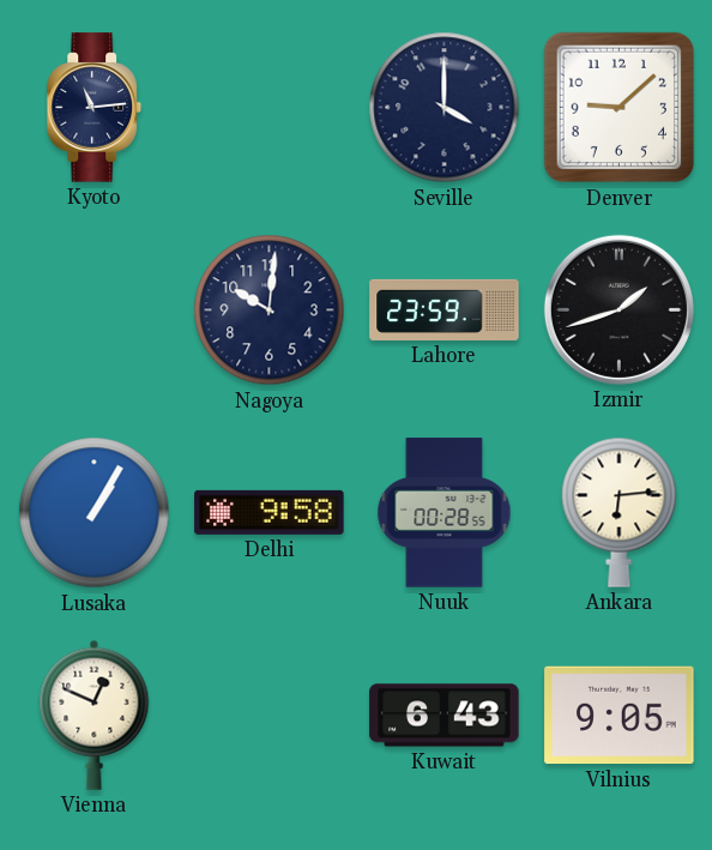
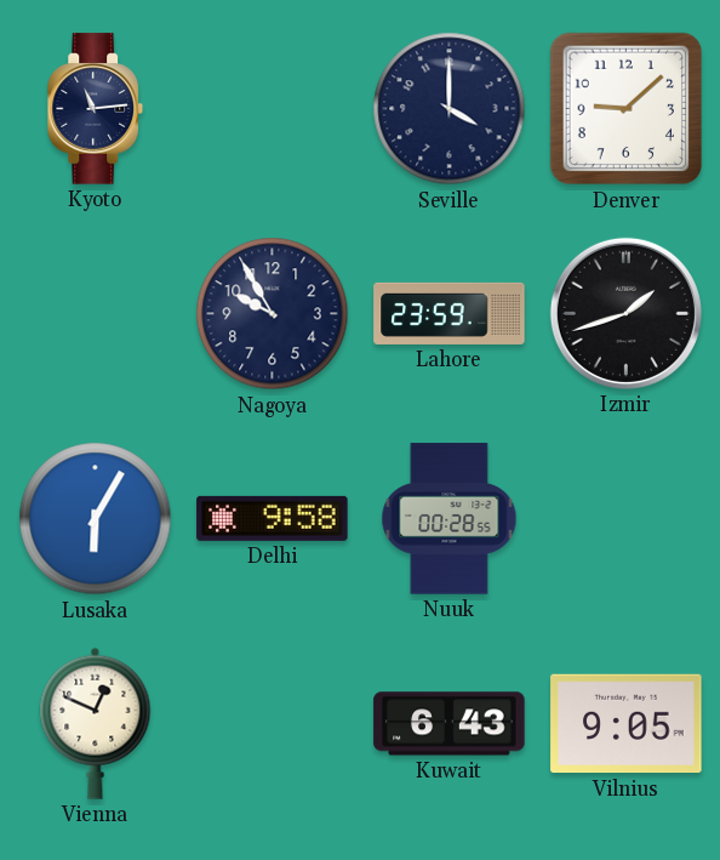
Nagoya: 10:01 -> 9:55 (273, 314)
Lusaka: 1:05 -> 6:05 (96, 519)
Ankara: 6:14 -> none (620, 512)
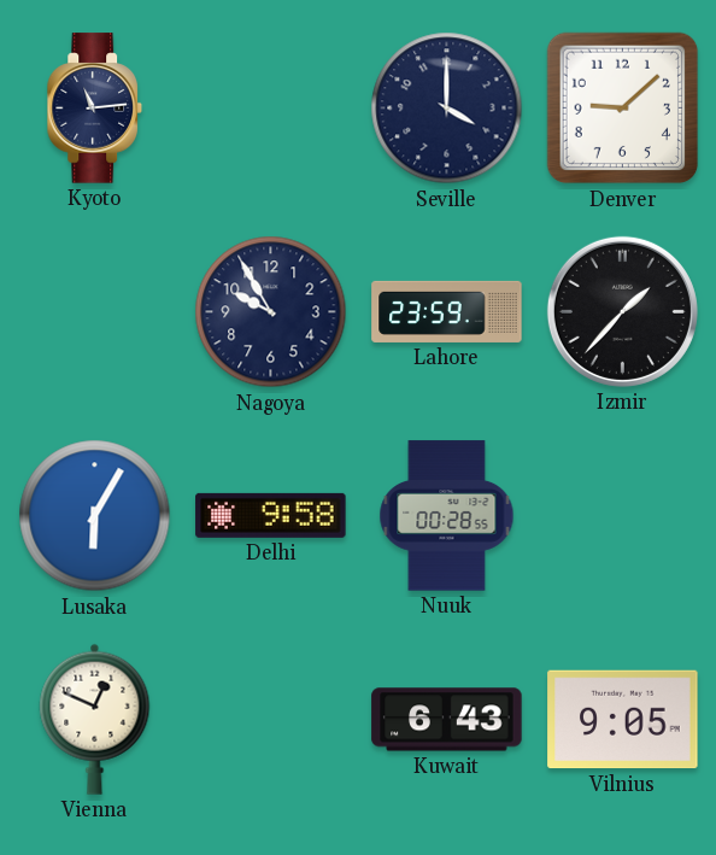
Izmir: 1:42 -> 1:37 (622, 311)
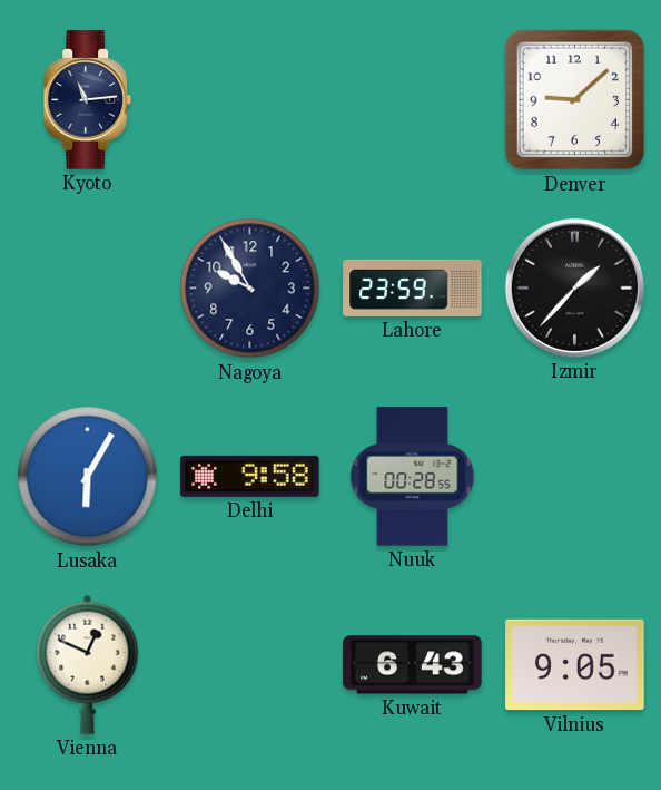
Seville: 4:00 -> none (447, 109)
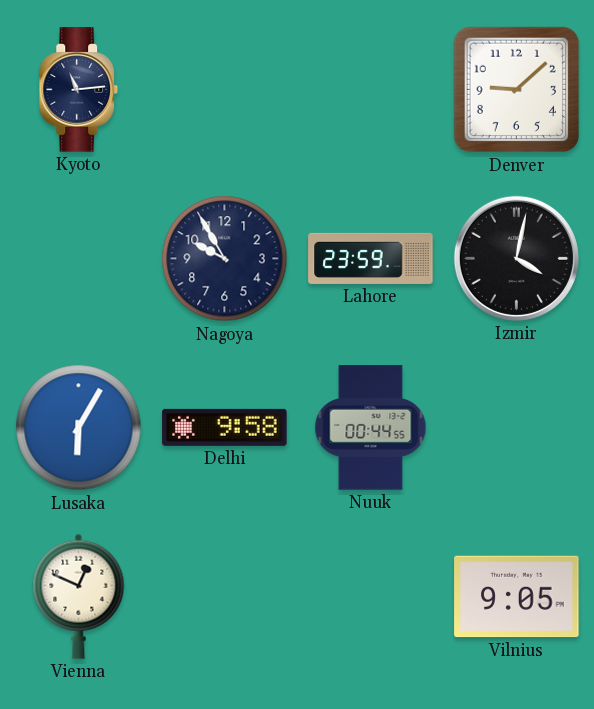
Izmir: 1:37 -> 4:02 (516, 258)
Nuuk: 00:28 -> 00:44 (371, 428)
Kuwait: 6:43 -> none (413, 665)
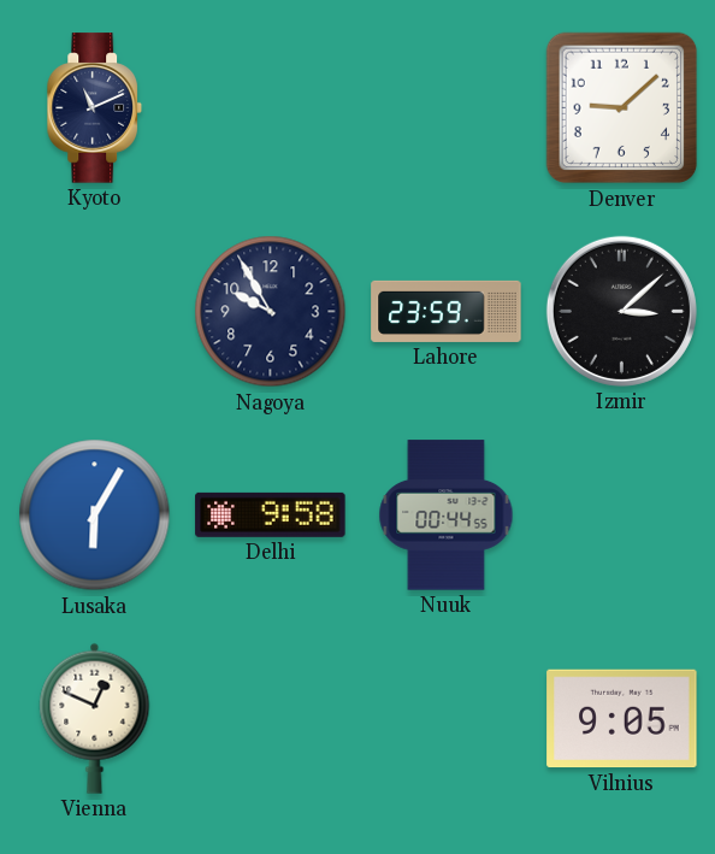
Kyoto: 11:14 -> 11:11 (95, 108)
Izmir: 4:02 -> 3:08 (621, 311)
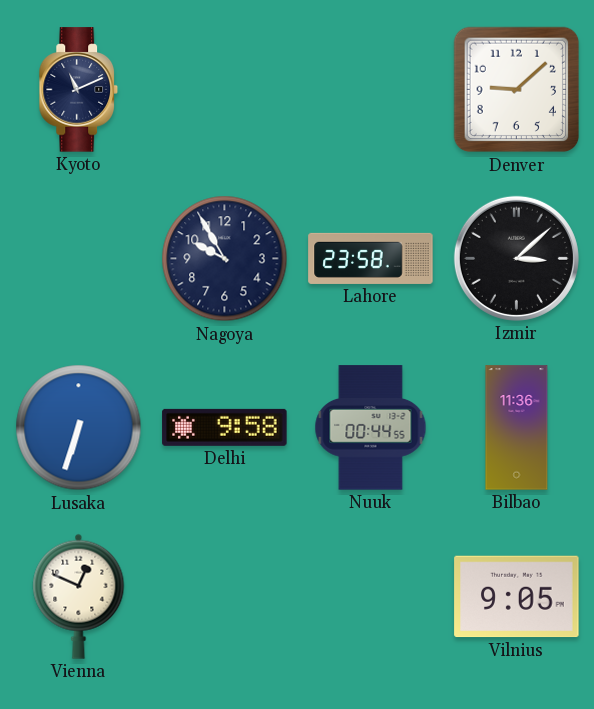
Lahore: 23:59 -> 23:58 (371, 258)
Lusaka: 6:05 -> 6:33 (79, 428)
Bilbao: none -> 11:36 (517, 428)
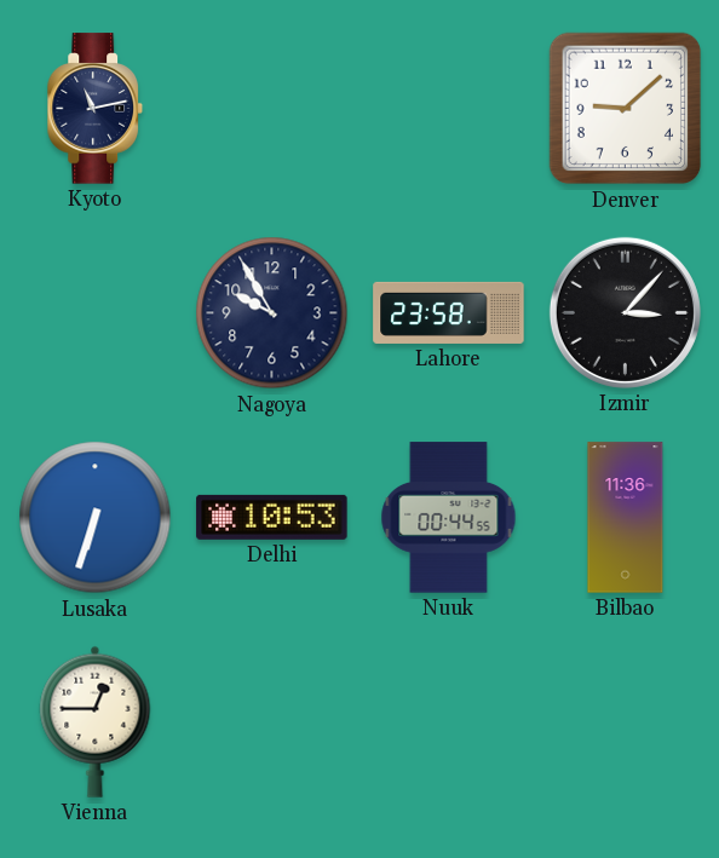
Kyoto: 11:11 -> 11:13 (96, 109)
Izmir: 3:08 -> 3:07 (625, 312)
Delhi: 9:58 -> 10:53 (272, 517)
Vienna: 12:49 -> 12:45 (96, 721)
Vilnius: 9:05 -> none (517, 597)
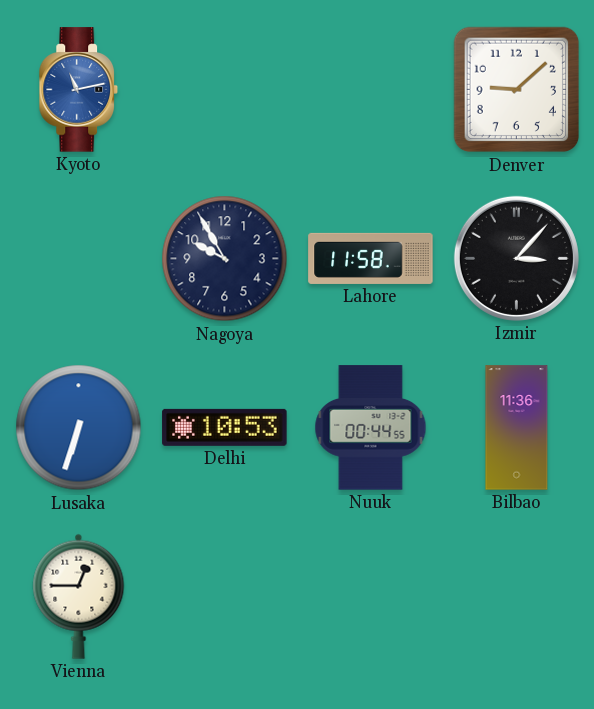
Kyoto dial: navy -> blue (79, 90)
Lahore: 23:58 -> 11:58 (371, 258)
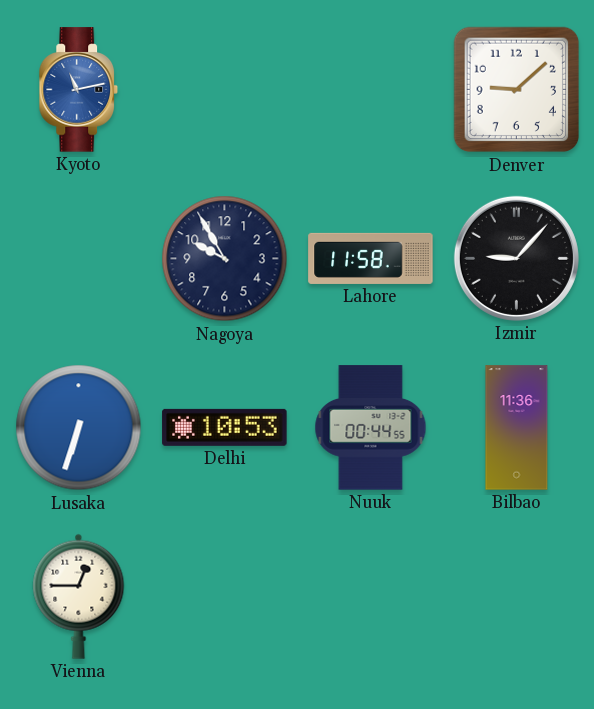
Izmir: 3:07 -> 9:07 (516, 258)
